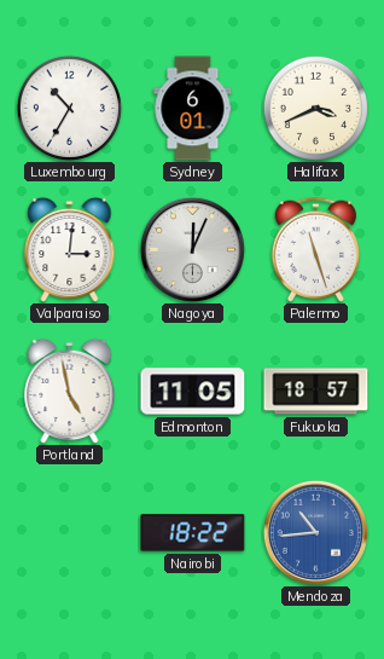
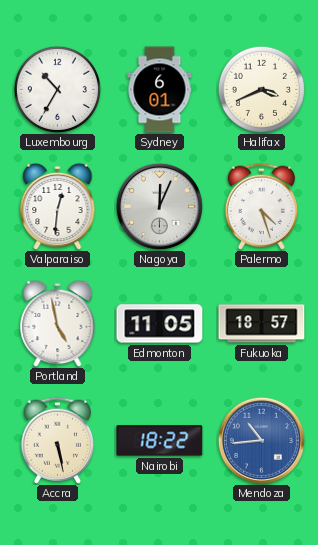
Valparaiso: 3:01 -> 12:31 (58, 206)
Palermo: 11:27 -> 4:27 (261, 206)
Accra: none -> 5:28 (57, 440)
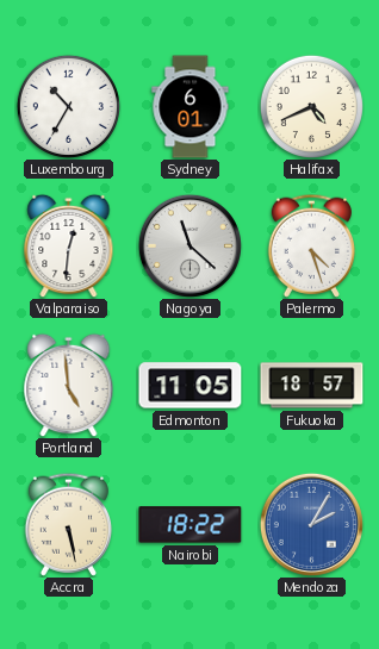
Halifax: 3:41 -> 4:41 (311, 106)
Nagoya: 12:04 -> 11:22 (189, 245)
Portland: 4:58 -> 4:59 (69, 385)
Mendoza: 10:44 -> 2:05 (311, 524)
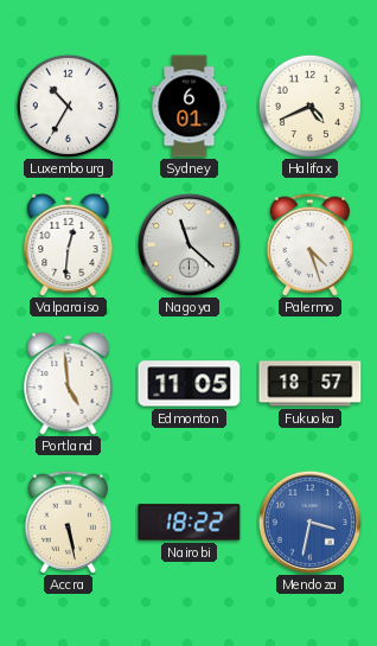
Mendoza: 2:05 -> 3:32 (309, 522)
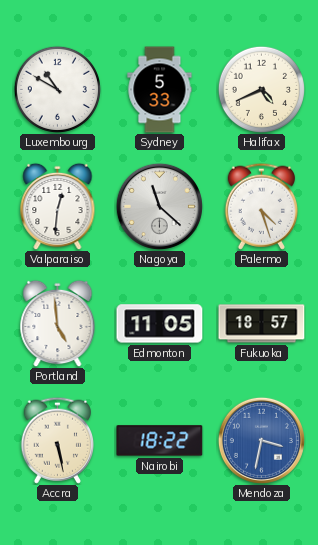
Luxembourg: 10:35 -> 10:50 (57, 89)
Sydney: 6:01 -> 5:33 (160, 90)
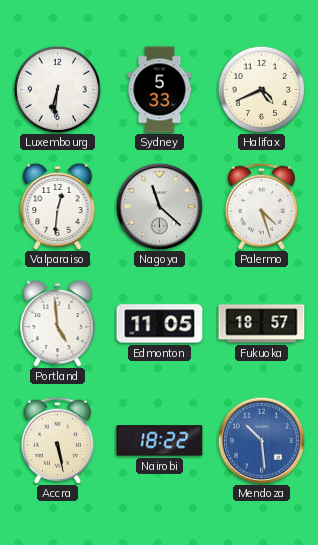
Luxembourg: 10:50 -> 6:31 (57, 89)
Mendoza: 3:32 -> 10:29 (261, 440)
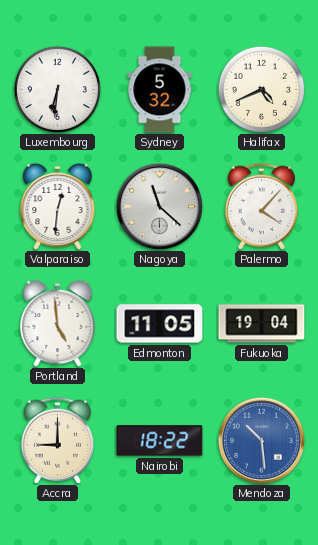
Sydney: 5:33 -> 5:32 (160, 90)
Palermo: 4:27 -> 4:07 (261, 206)
Fukuoka: 18:57 -> 19:04 (262, 324)
Accra: 5:28 -> 9:00 (57, 440)
